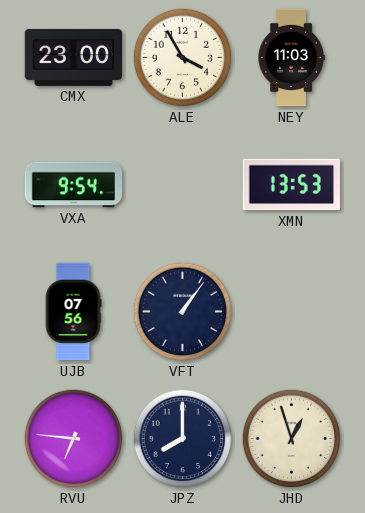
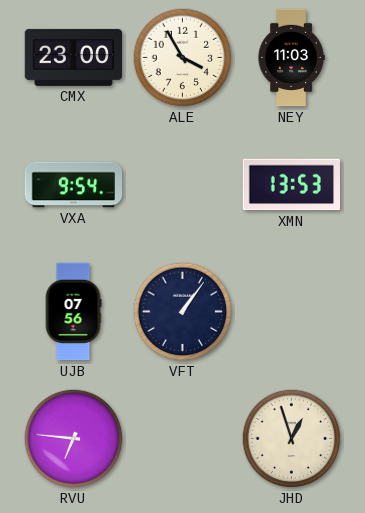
JPZ: 8:00 -> none (183, 439)
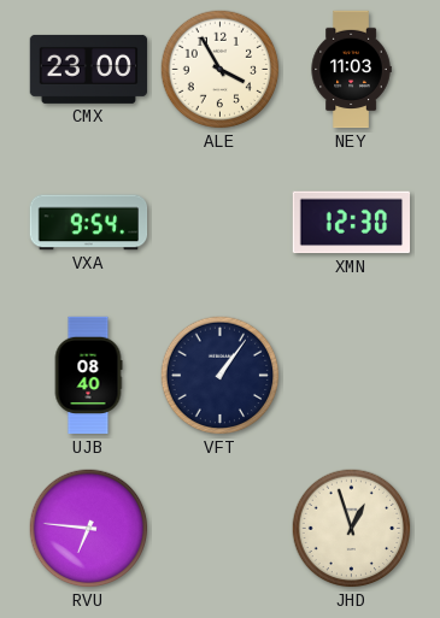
XMN: 13:53 -> 12:30 (352, 223)
UJB: 07:56 -> 08:40 (88, 376)
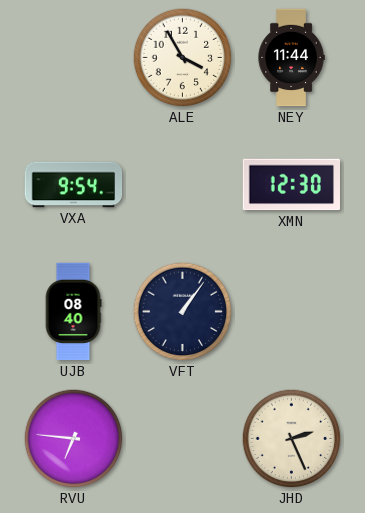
CMX: 23:00 -> none (89, 69)
NEY: 11:03 -> 11:44 (291, 58)
JHD: 12:57 -> 2:26 (292, 439)
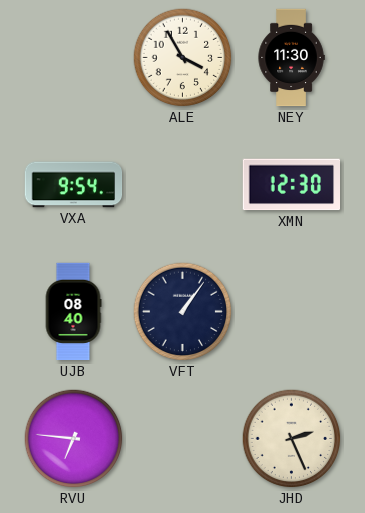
NEY: 11:44 -> 11:30 (291, 58)
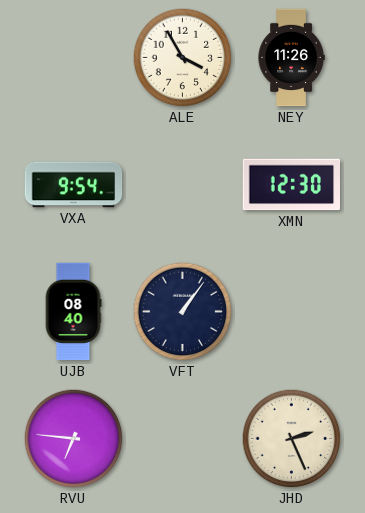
NEY: 11:30 -> 11:26 (291, 58)
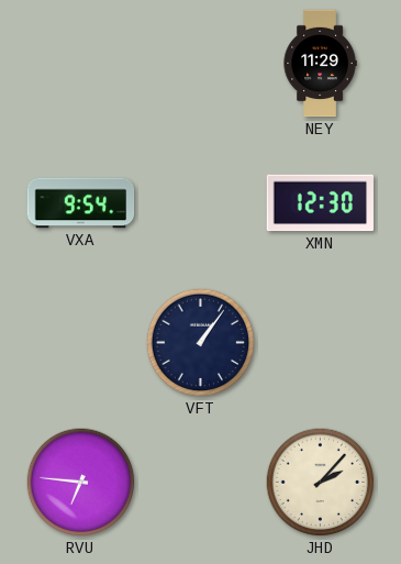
ALE: 3:55 -> none (183, 58)
NEY: 11:26 -> 11:29 (320, 64)
UJB: 08:40 -> none (73, 312)
JHD: 2:26 -> 2:07 (321, 483)
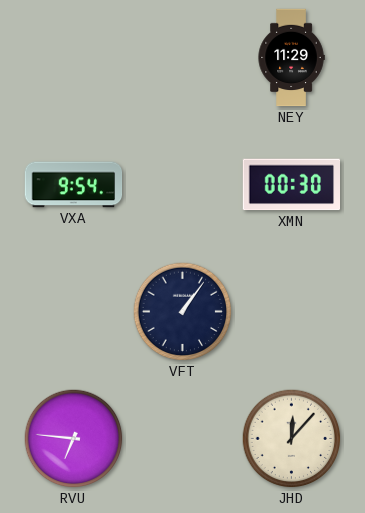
XMN: 12:30 -> 00:30 (292, 185)
JHD: 2:07 -> 12:07 (292, 439)
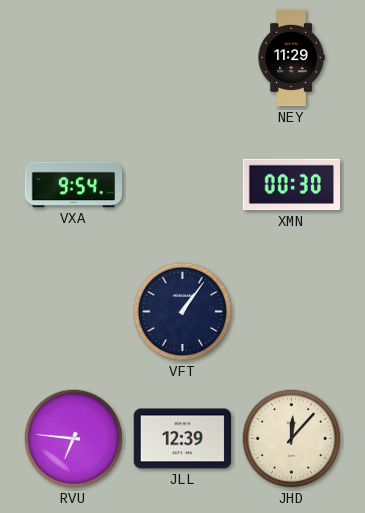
JLL: none -> 12:39 (183, 439)
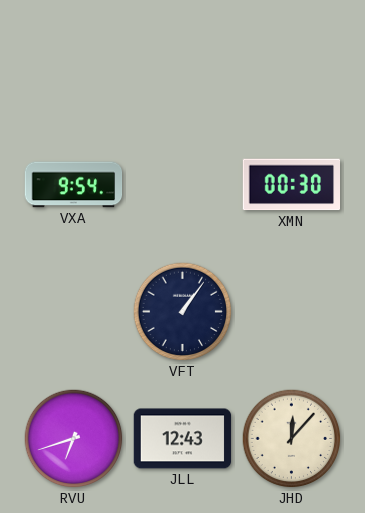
NEY: 11:29 -> none (291, 58)
RVU: 6:46 -> 6:42 (74, 439)
JLL: 12:39 -> 12:43 (183, 439)
